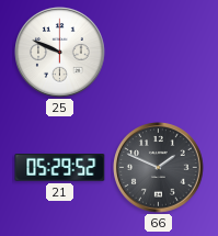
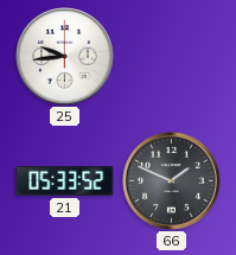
25: 9:49 -> 9:44 (65, 57)
21: 05:29 -> 05:33 (65, 181)
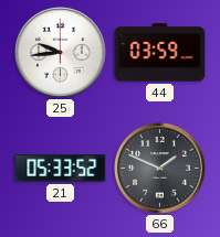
44: none -> 03:59 (160, 53)
